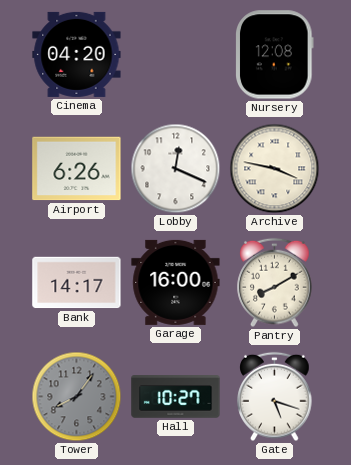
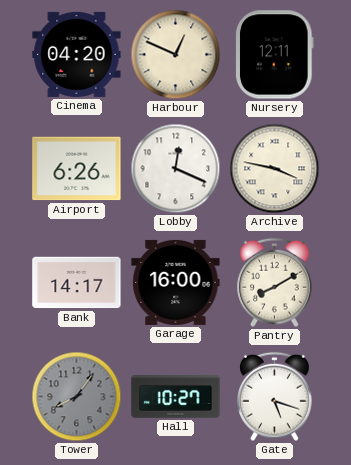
Harbour: none -> 12:49 (176, 55)
Nursery: 12:08 -> 12:11 (275, 55)
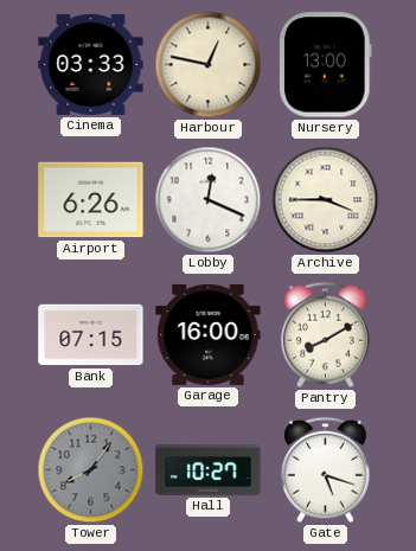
Cinema: 04:20 -> 03:33 (91, 64)
Harbour: 12:49 -> 12:47 (209, 65)
Nursery: 12:11 -> 13:00 (326, 65)
Archive: 3:47 -> 3:45 (326, 200)
Bank: 14:17 -> 07:15 (91, 335)
